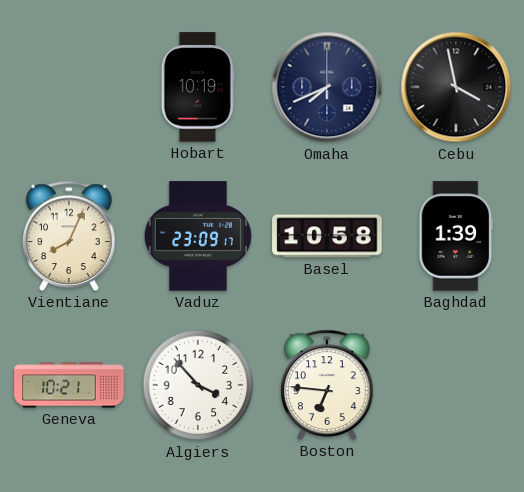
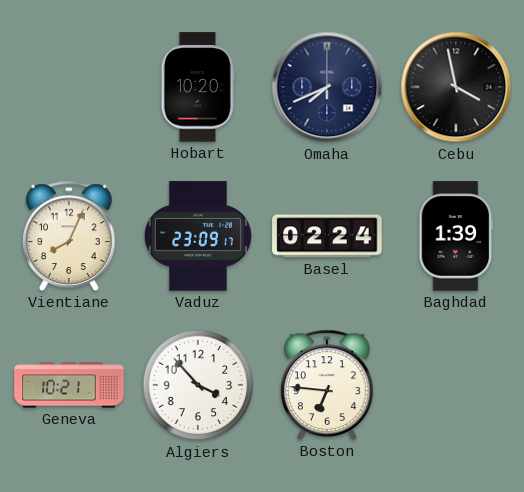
Hobart: 10:19 -> 10:20 (198, 87)
Basel: 10:58 -> 02:24 (327, 236)
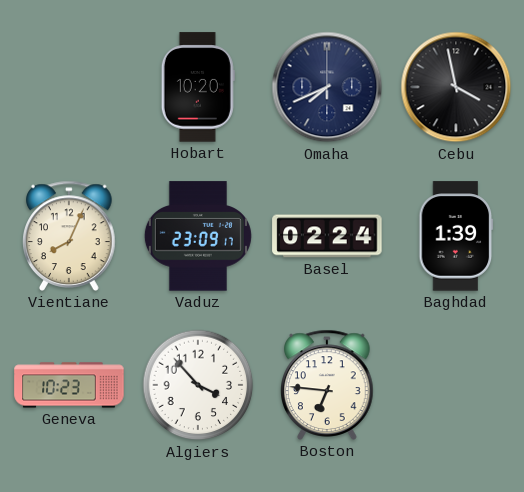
Geneva: 10:21 -> 10:23 (69, 385)
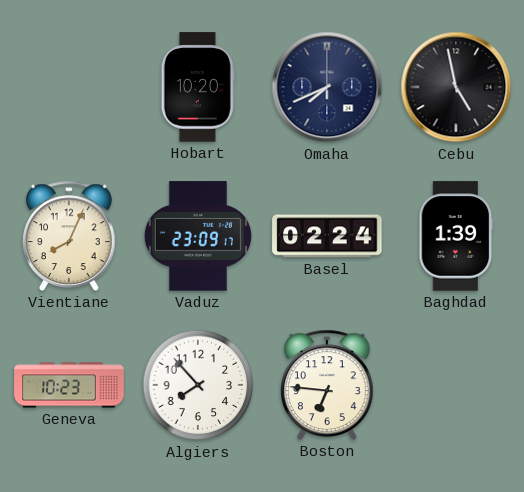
Cebu: 3:58 -> 4:58 (456, 87)
Algiers: 3:53 -> 7:53 (198, 385)
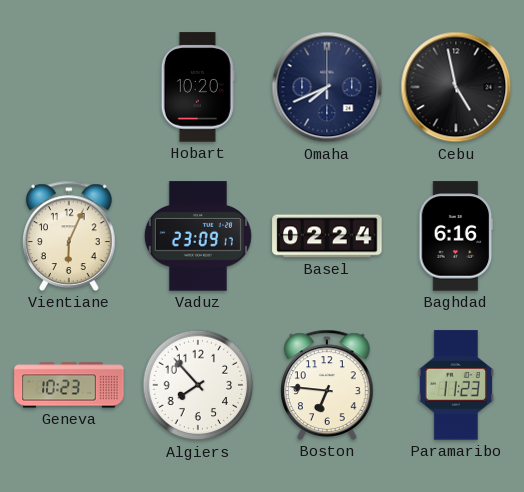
Vientiane: 8:04 -> 6:04 (70, 236)
Baghdad: 1:39 -> 6:16 (456, 236)
Paramaribo: none -> 11:23 (455, 385)
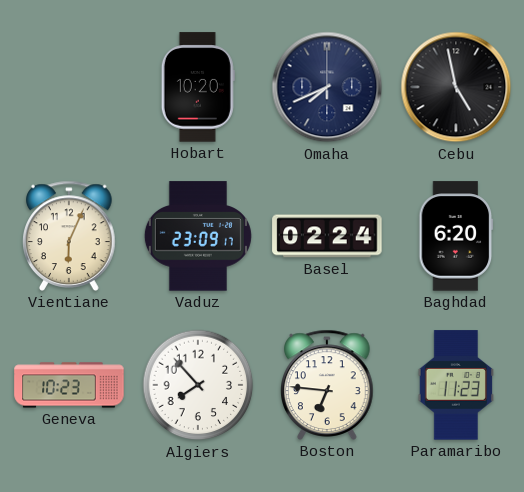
Baghdad: 6:16 -> 6:20 (456, 236)
